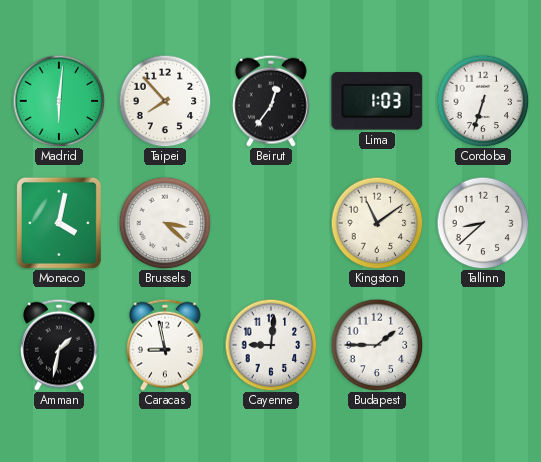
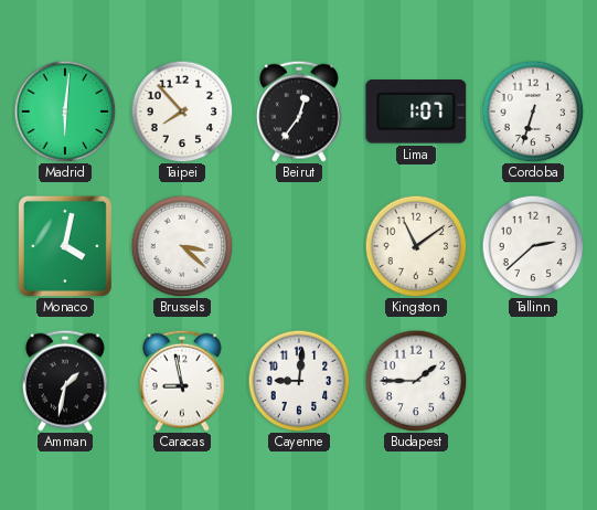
Lima: 1:03 -> 1:07 (416, 111)
Tallinn: 8:38 -> 2:38 (533, 246)
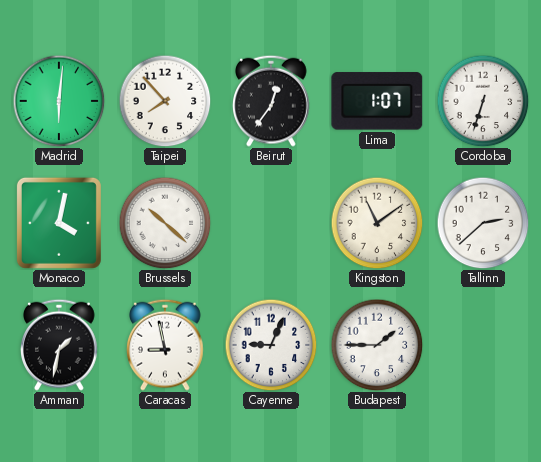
Brussels: 3:22 -> 10:22 (165, 223)
Cayenne: 9:01 -> 9:04 (271, 345)
